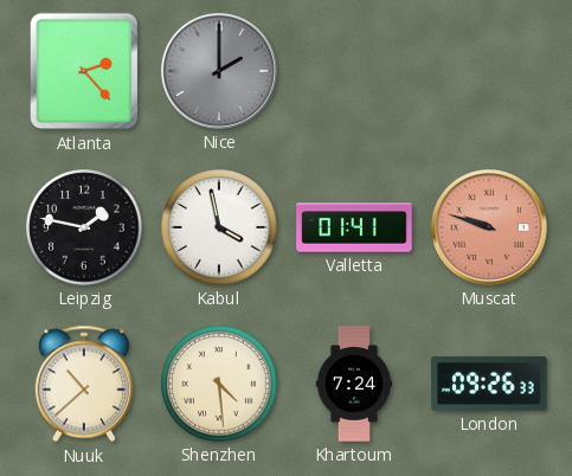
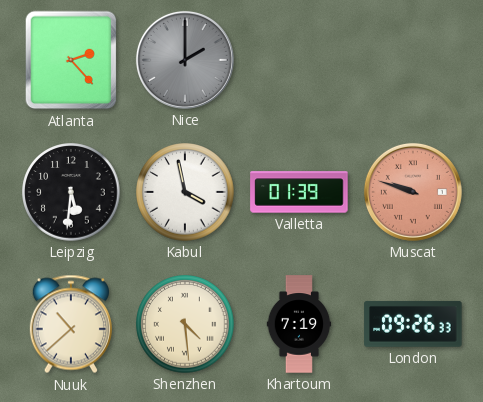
Leipzig: 1:47 -> 5:31 (71, 192)
Valletta: 01:41 -> 01:39 (299, 192)
Khartoum: 7:24 -> 7:19 (299, 324)
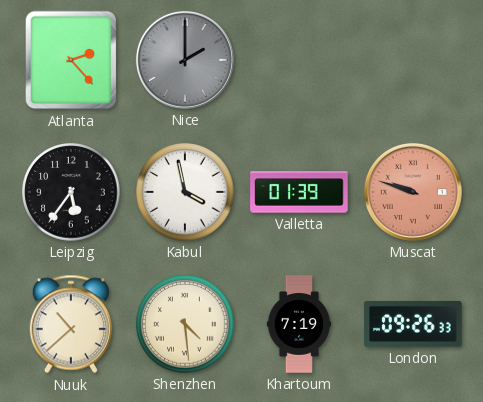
Leipzig: 5:31 -> 5:36 (71, 192)
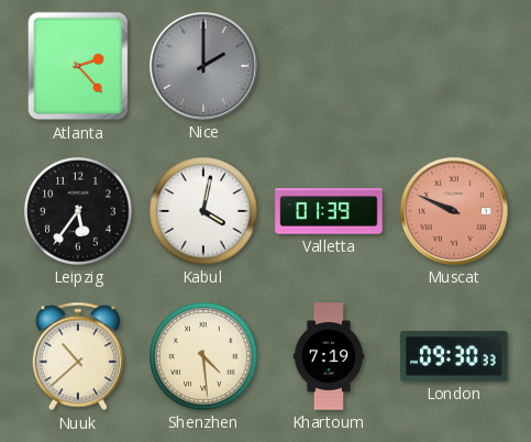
Kabul: 3:58 -> 4:02 (203, 211)
Muscat: 9:48 -> 9:49 (454, 211)
London: 09:26 -> 09:30 (454, 356)
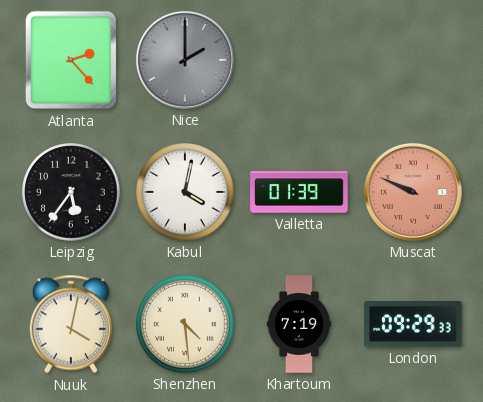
Nuuk: 10:38 -> 4:02 (70, 324)
London: 09:30 -> 09:29 (413, 324)
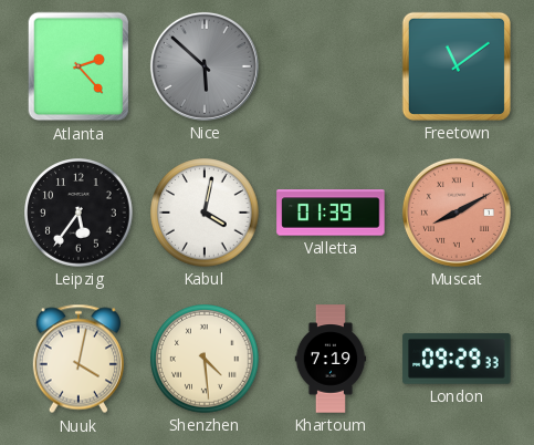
Nice: 2:00 -> 5:52 (205, 66)
Freetown: none -> 11:09 (457, 66)
Muscat: 9:49 -> 8:10 (457, 213)
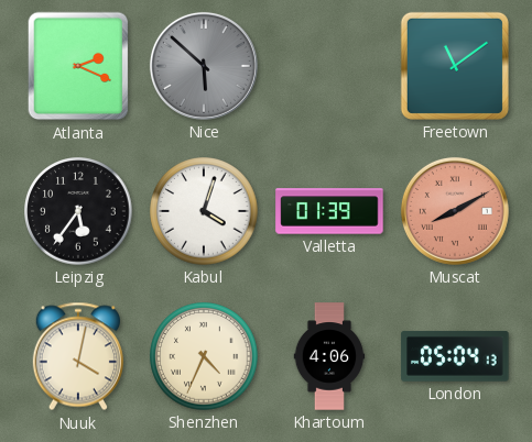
Atlanta: 2:23 -> 2:19 (78, 66)
Kabul: 4:02 -> 4:03 (204, 211)
Shenzhen: 4:29 -> 4:34 (204, 356)
Khartoum: 7:19 -> 4:06 (329, 356)
London: 09:29 -> 05:04 (455, 356)
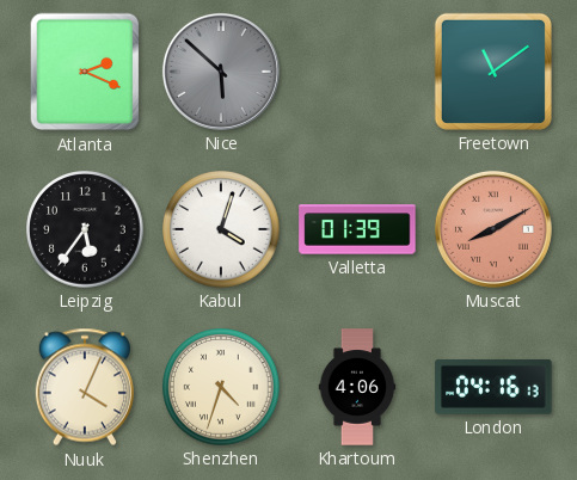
Nuuk: 4:02 -> 4:04 (84, 387)
Shenzhen: 4:34 -> 4:33 (221, 387)
London: 05:04 -> 04:16 (493, 387)
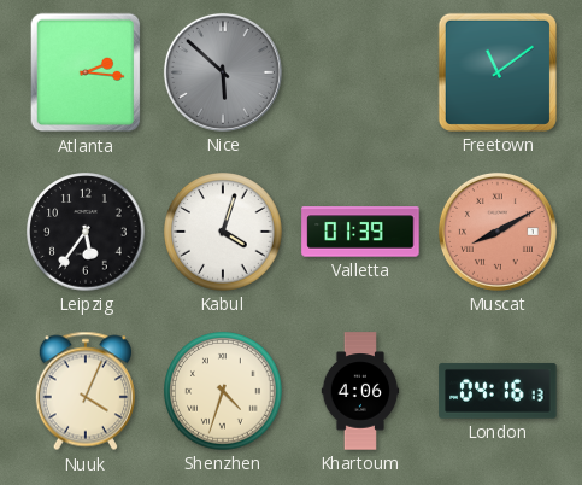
Atlanta: 2:19 -> 2:16 (86, 72)
